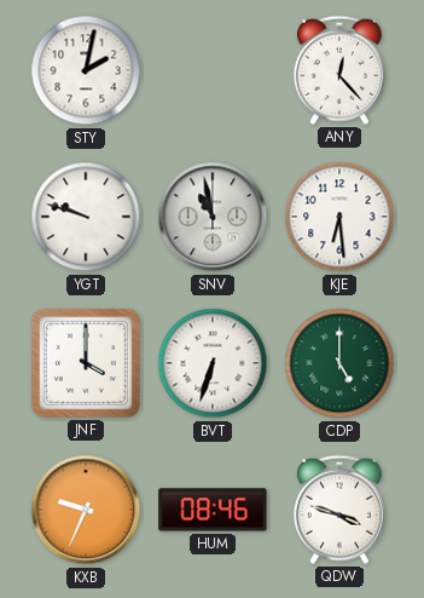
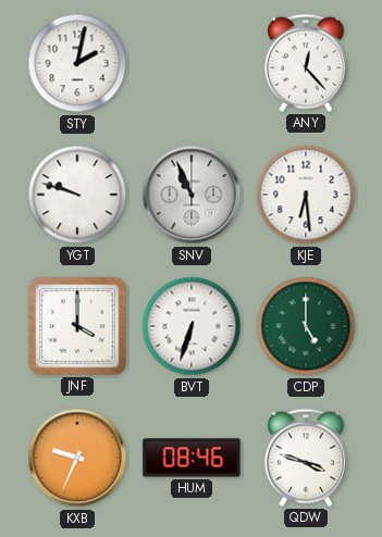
SNV: 10:58 -> 10:56 (192, 195)
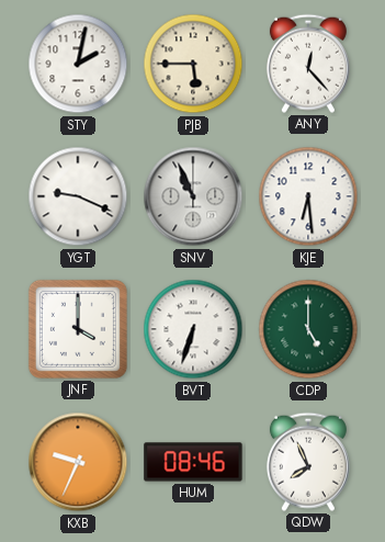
PJB: none -> 5:45 (193, 64)
YGT: 9:48 -> 9:19 (78, 196)
QDW: 3:48 -> 7:56 (308, 462)
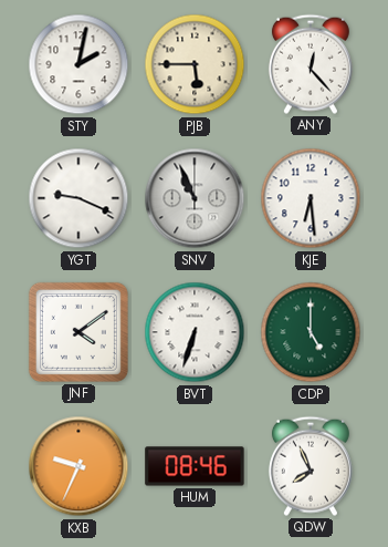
JNF: 4:00 -> 4:09 (78, 332)
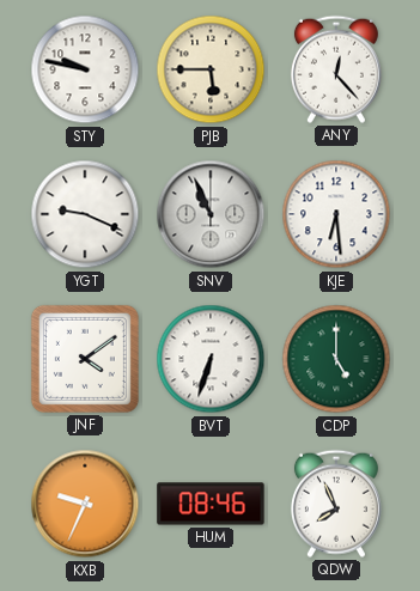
STY: 2:02 -> 9:47 (85, 69)
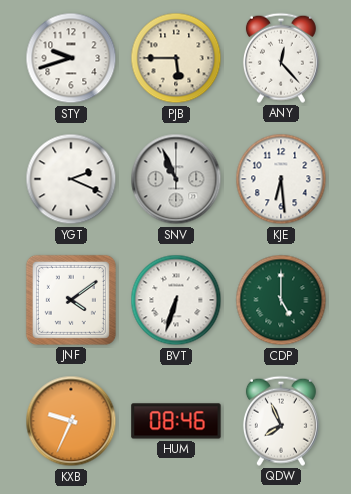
STY: 9:47 -> 9:42 (71, 58)
YGT: 9:19 -> 2:19 (71, 179)
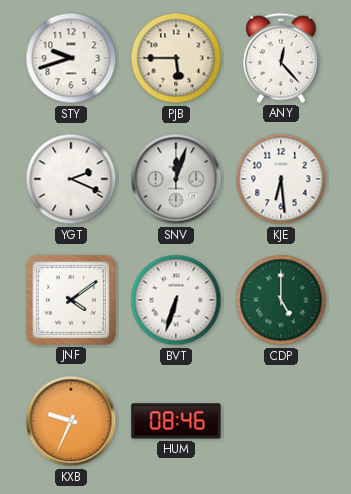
SNV: 10:56 -> 12:03 (176, 179)
QDW: 7:56 -> none (281, 421)
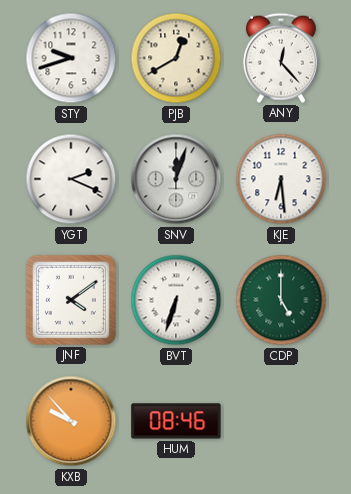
PJB: 5:45 -> 12:40 (176, 58)
KXB: 9:34 -> 9:53 (71, 421)
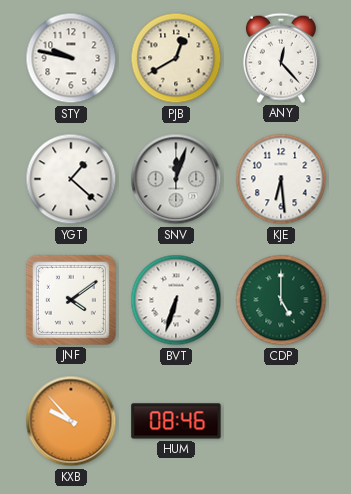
STY: 9:42 -> 9:47 (71, 58)
YGT: 2:19 -> 1:22 (71, 179)
